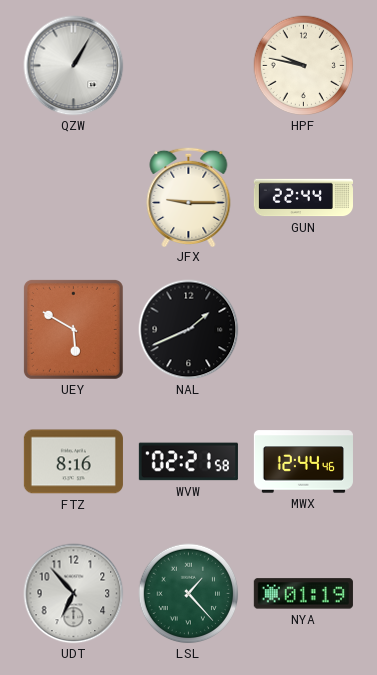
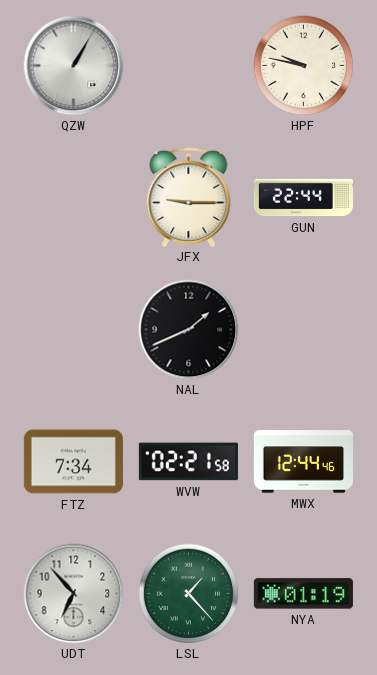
UEY: 5:50 -> none (73, 329)
FTZ: 8:16 -> 7:34 (73, 462)
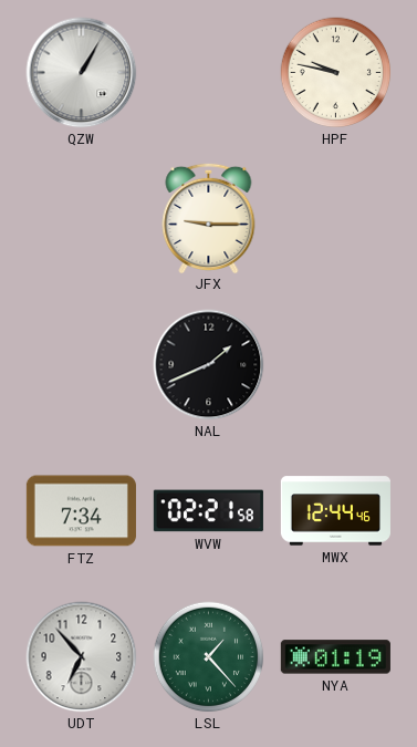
GUN: 22:44 -> none (303, 198)
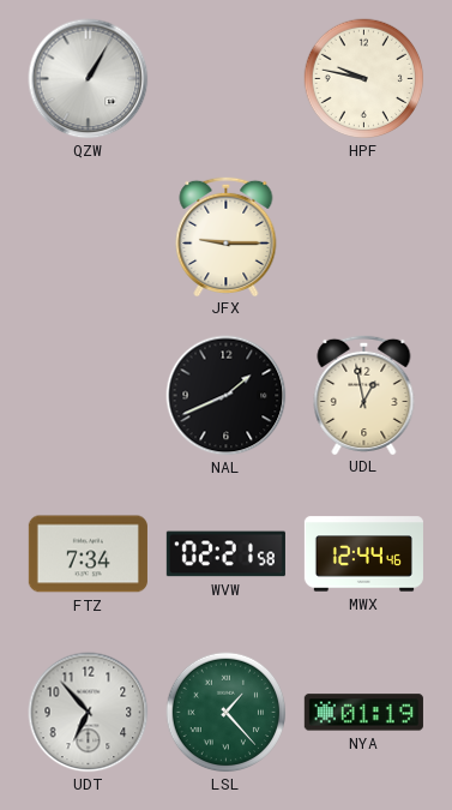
UDL: none -> 12:58 (364, 394)
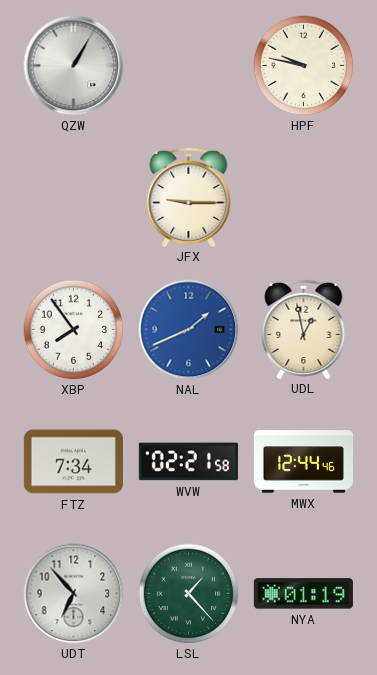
XBP: none -> 7:54 (74, 330)
NAL dial: black -> blue (189, 330)
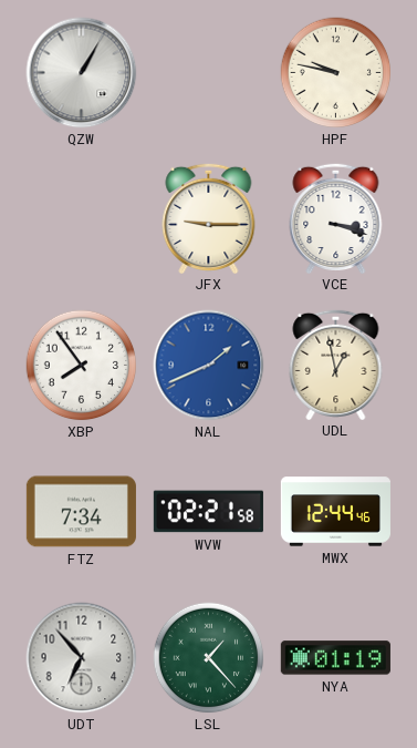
VCE: none -> 3:18 (336, 217)
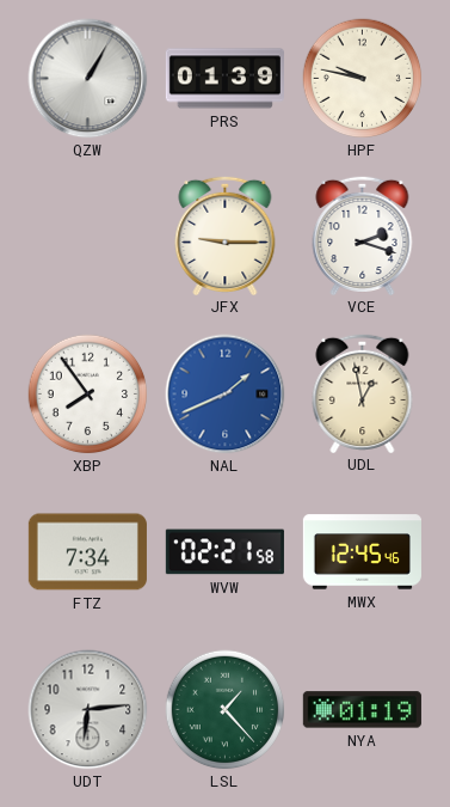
PRS: none -> 01:39 (224, 79)
VCE: 3:18 -> 2:18 (363, 234)
MWX: 12:44 -> 12:45 (362, 552)
UDT: 6:53 -> 6:14 (88, 710)
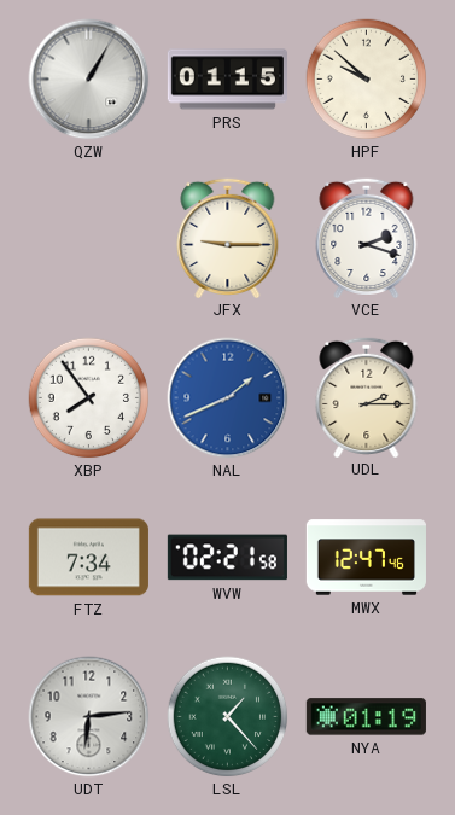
PRS: 01:39 -> 01:15 (227, 80)
HPF: 9:47 -> 9:52 (367, 80)
UDL: 12:58 -> 2:15 (367, 396)
MWX: 12:45 -> 12:47 (366, 558)
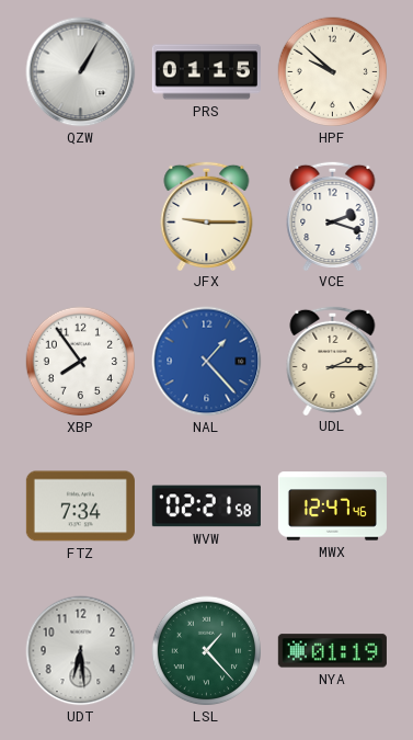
NAL: 1:41 -> 1:23 (207, 362)
UDT: 6:14 -> 6:29 (81, 651)
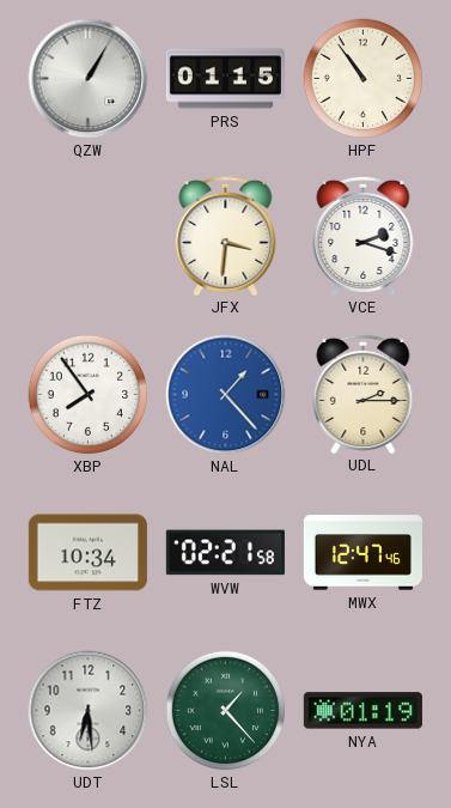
HPF: 9:52 -> 10:54 (364, 79)
JFX: 9:15 -> 3:31 (226, 235)
FTZ: 7:34 -> 10:34 (87, 553)
